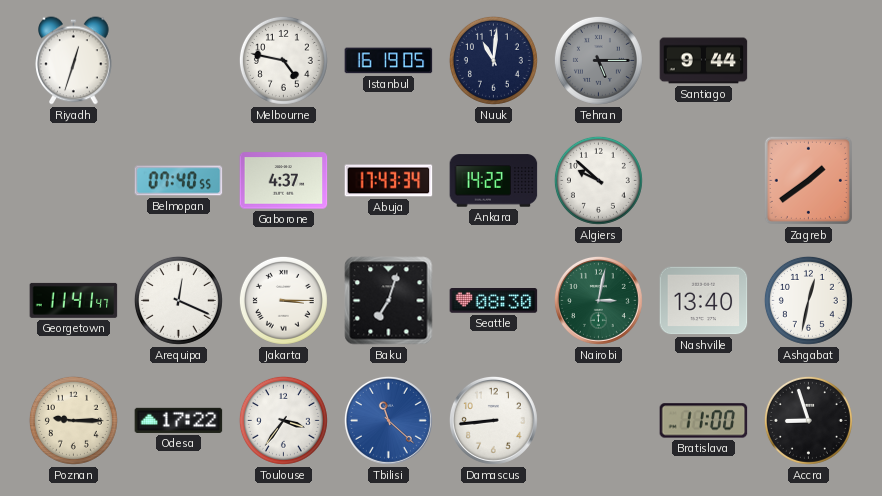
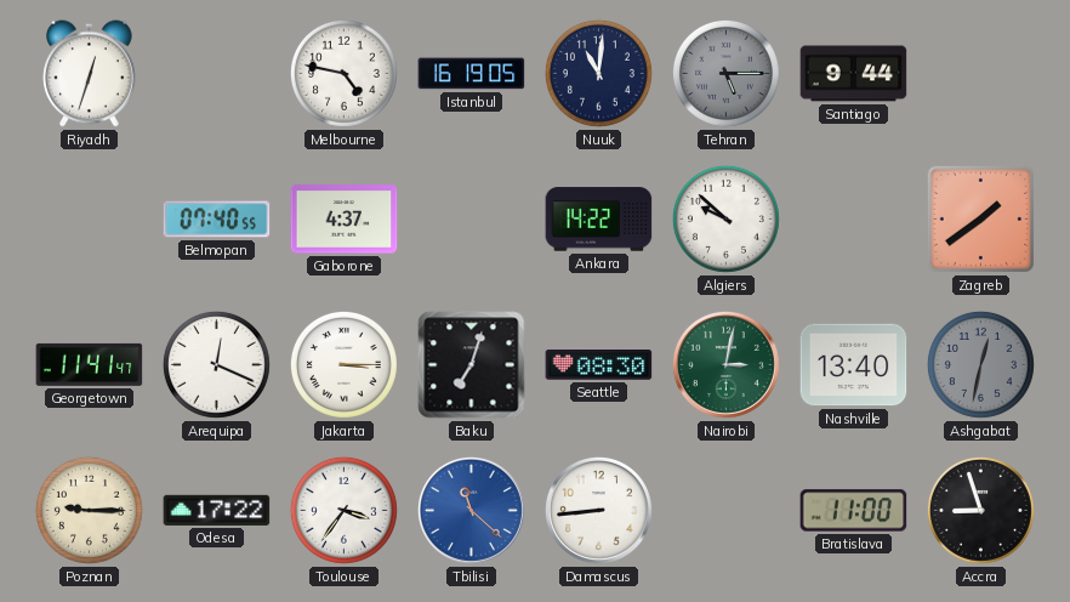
Abuja: 17:43 -> none (389, 181)
Ashgabat dial: white -> grey (980, 364)
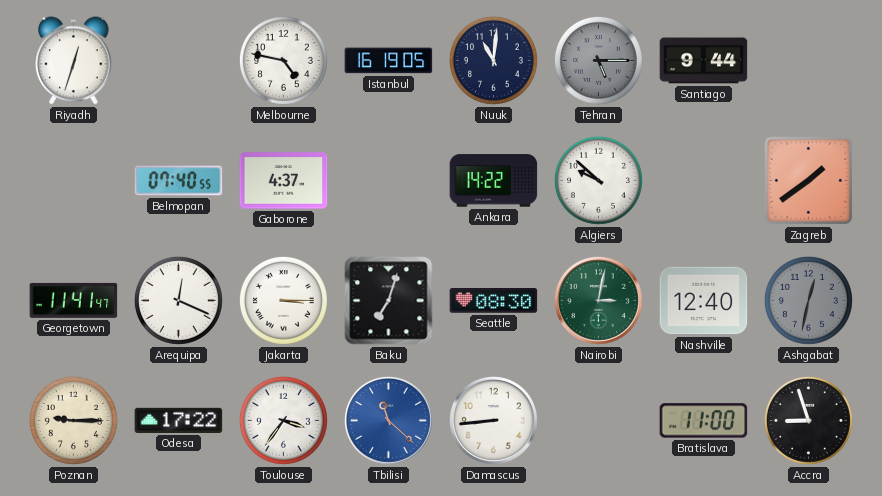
Nashville: 13:40 -> 12:40 (704, 301)
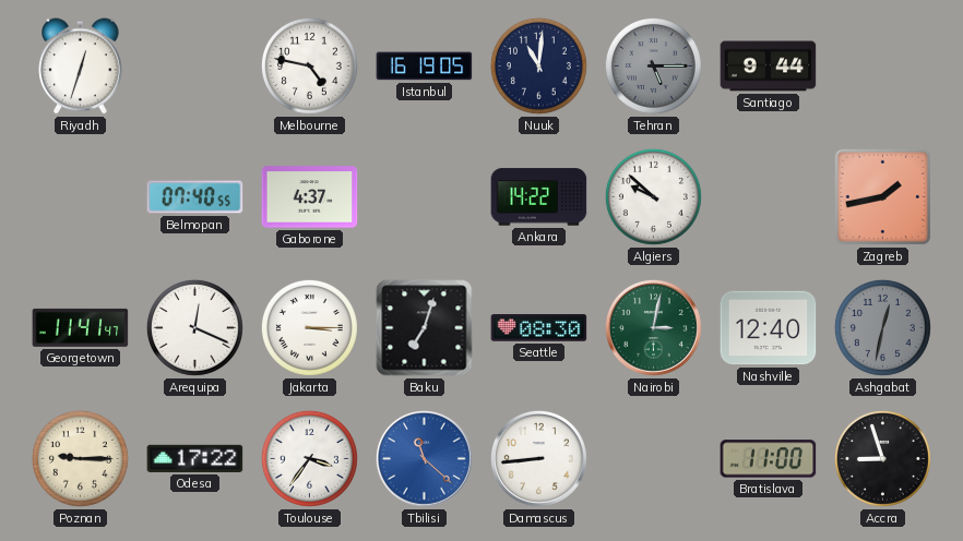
Zagreb: 1:39 -> 1:43 (882, 196)
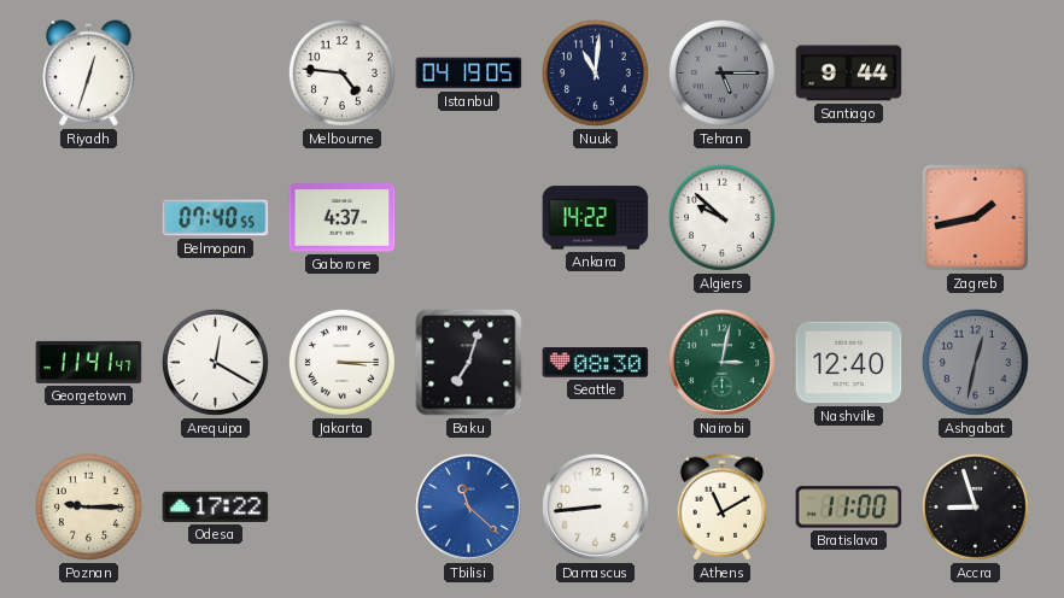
Melbourne: 4:47 -> 4:46 (341, 72)
Istanbul: 16:19 -> 04:19 (469, 74)
Arequipa: 12:19 -> 12:20 (215, 362)
Toulouse: 3:36 -> none (309, 458)
Athens: none -> 11:10 (723, 508)
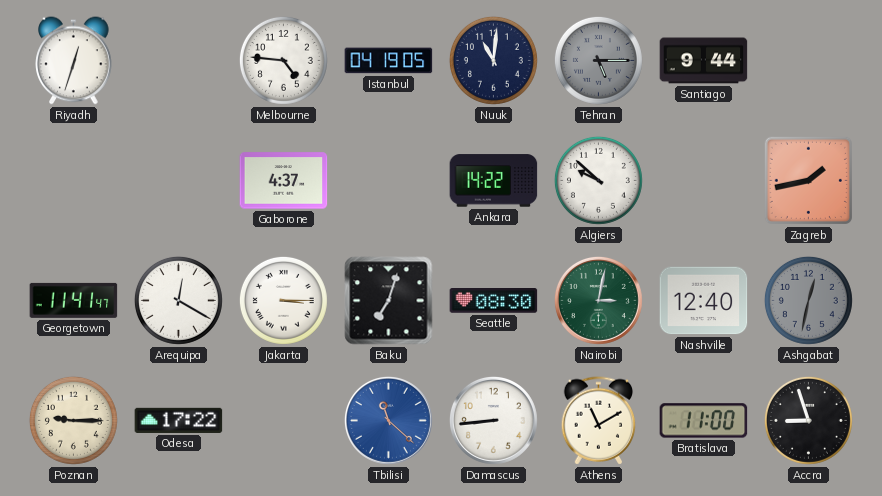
Belmopan: 07:40 -> none (216, 218)
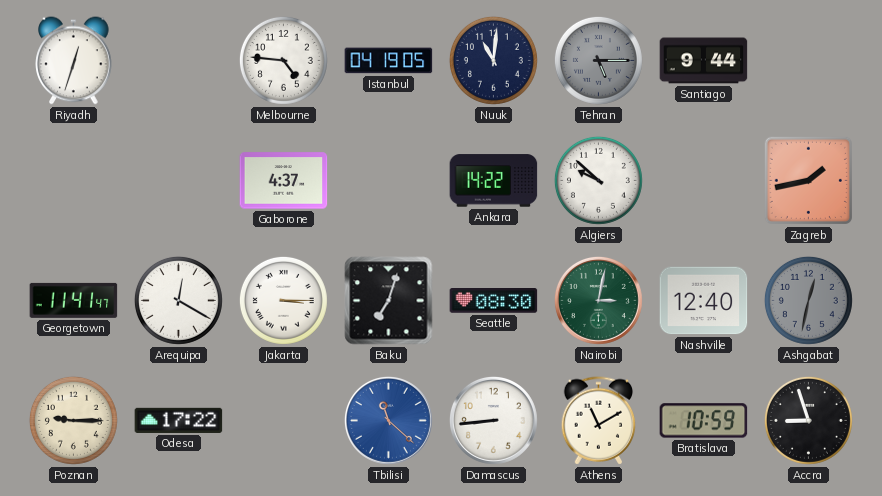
Bratislava: 11:00 -> 10:59 (704, 421)
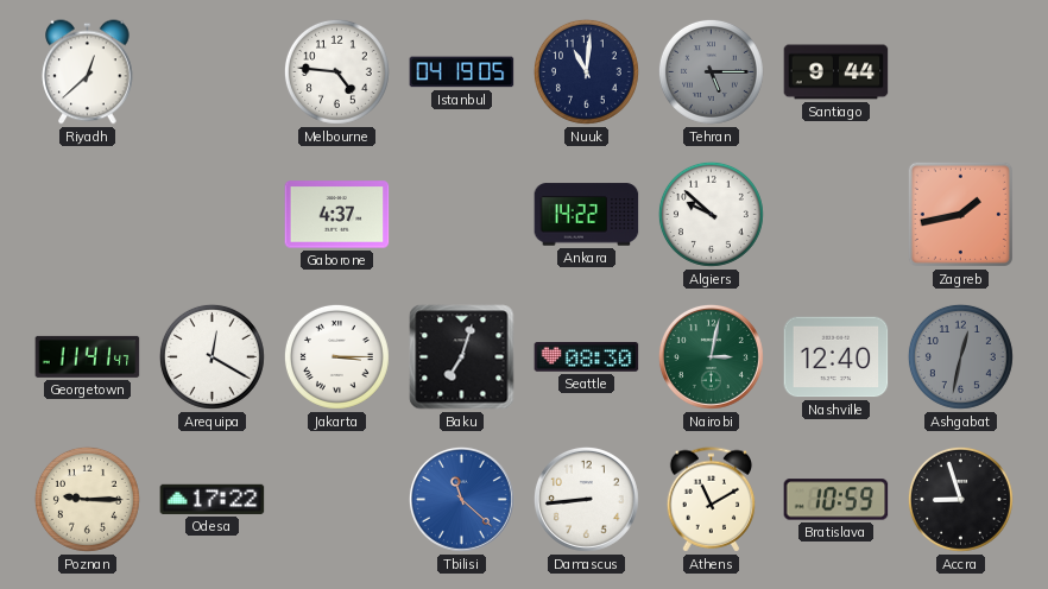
Riyadh: 12:33 -> 12:38 (88, 72)
